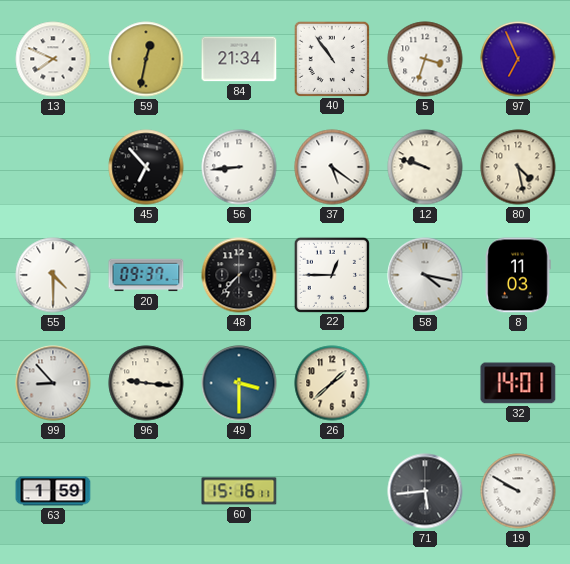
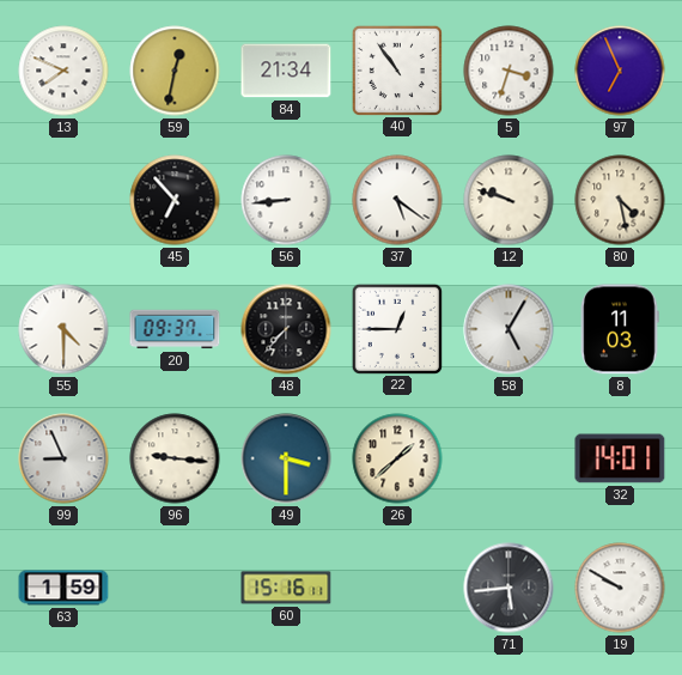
58: 4:17 -> 5:05 (509, 329)
99: 8:53 -> 8:56 (63, 458)
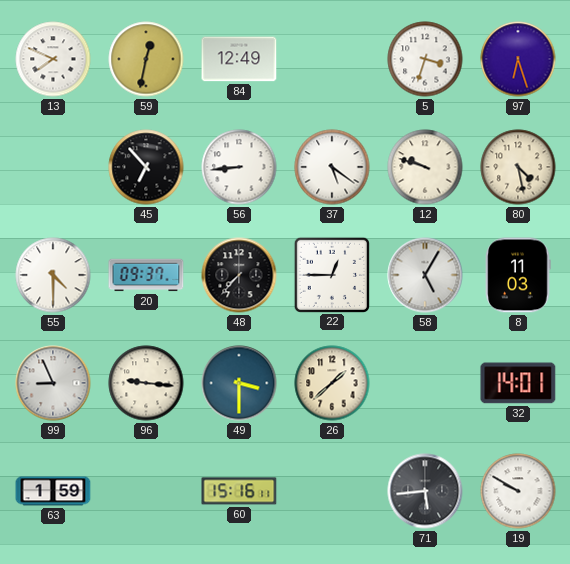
84: 21:34 -> 12:49 (239, 59)
40: 10:54 -> none (396, 69)
97: 6:56 -> 6:27 (518, 59)
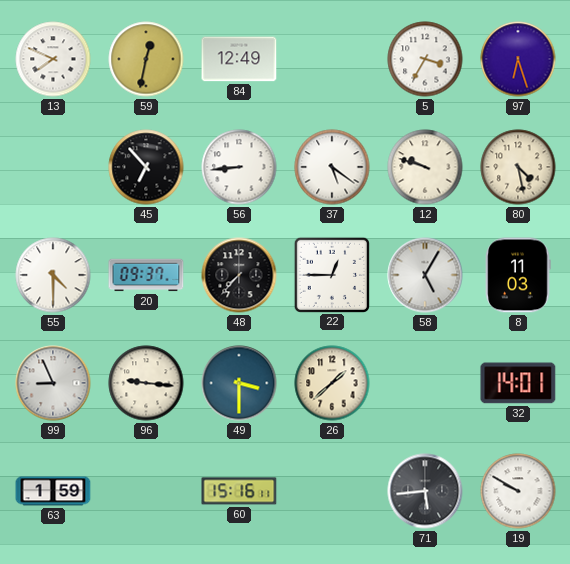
5: 3:33 -> 3:35 (425, 59)
